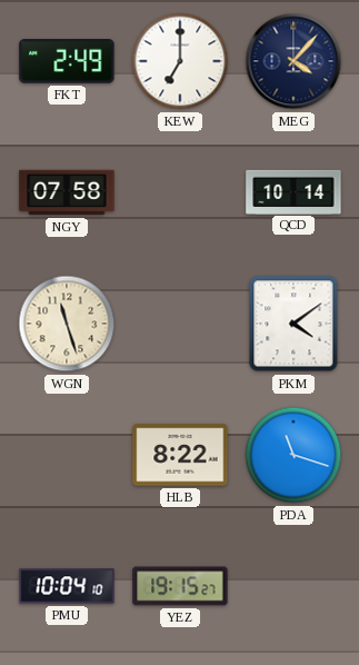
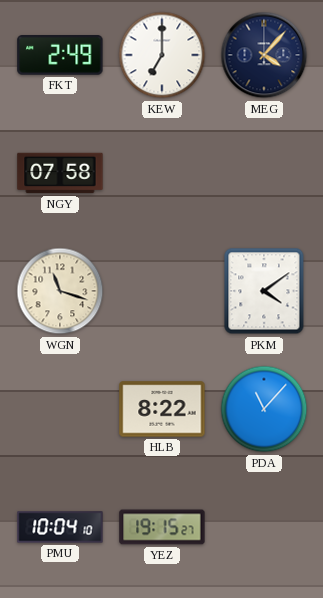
QCD: 10:14 -> none (293, 191)
WGN: 11:27 -> 11:18 (60, 291)
PDA: 11:18 -> 11:07 (264, 409)
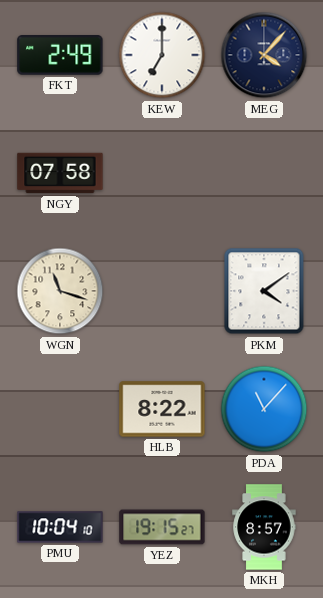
MKH: none -> 8:57 (264, 527)
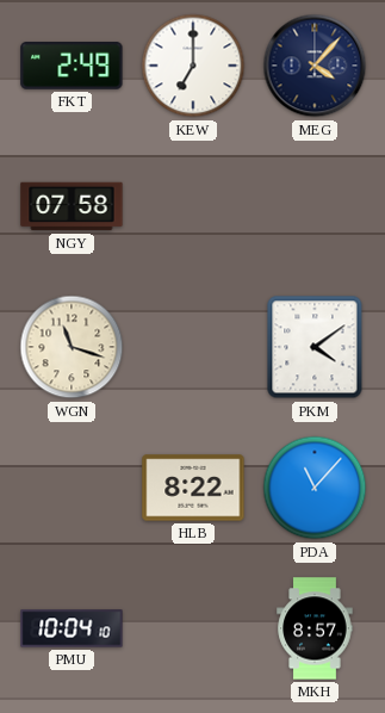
YEZ: 19:15 -> none (162, 527)
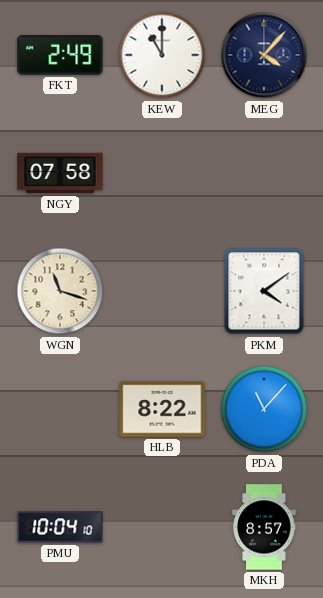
KEW: 7:00 -> 11:00 (162, 55)
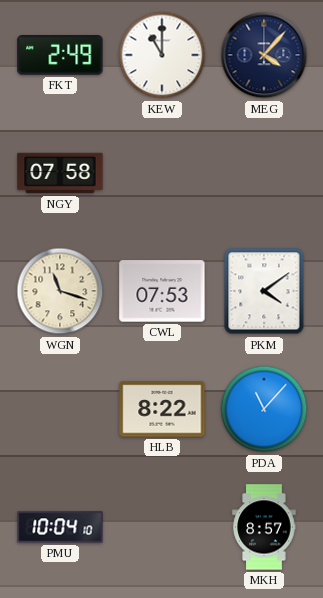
CWL: none -> 07:53 (162, 291)
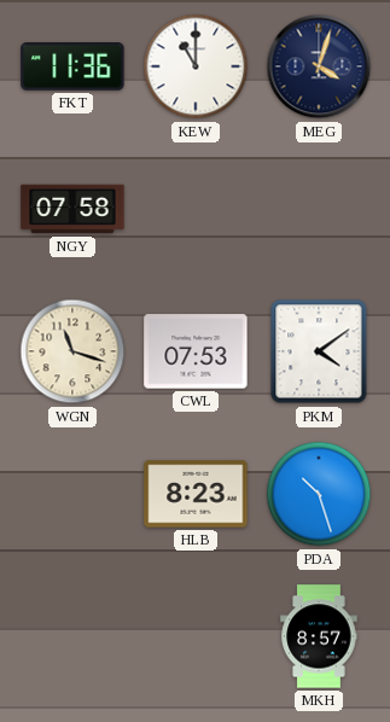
FKT: 2:49 -> 11:36 (72, 68)
MEG: 4:07 -> 4:03 (319, 66)
HLB: 8:22 -> 8:23 (196, 494)
PDA: 11:07 -> 10:27 (319, 494)
PMU: 10:04 -> none (60, 527)
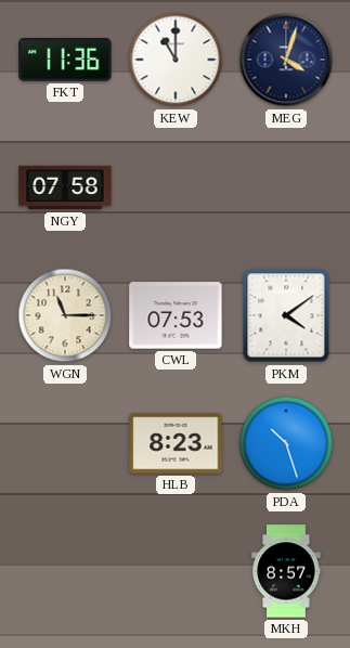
WGN: 11:18 -> 11:15 (65, 315)
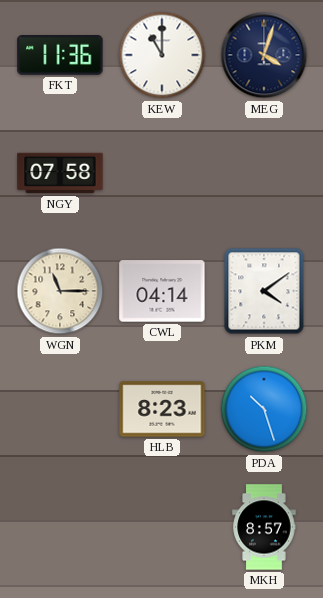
CWL: 07:53 -> 04:14 (162, 291)
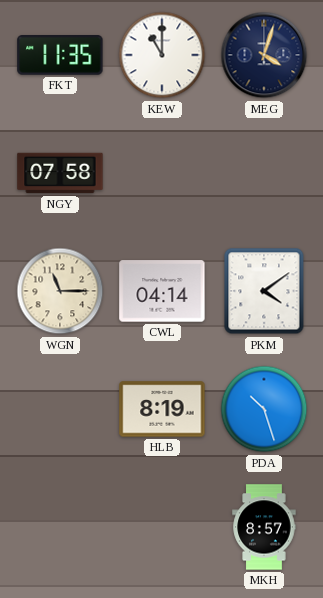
FKT: 11:36 -> 11:35 (60, 56)
HLB: 8:23 -> 8:19 (162, 409)
